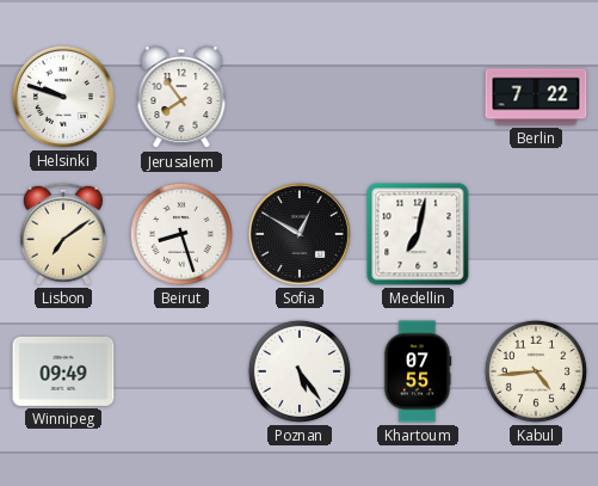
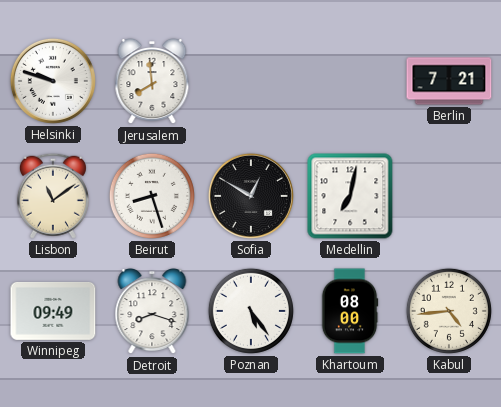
Jerusalem: 7:54 -> 7:59 (152, 82)
Berlin: 7:22 -> 7:21 (449, 81)
Lisbon: 7:09 -> 11:09 (53, 196)
Detroit: none -> 8:18 (152, 312)
Khartoum: 07:55 -> 08:00 (350, 311)
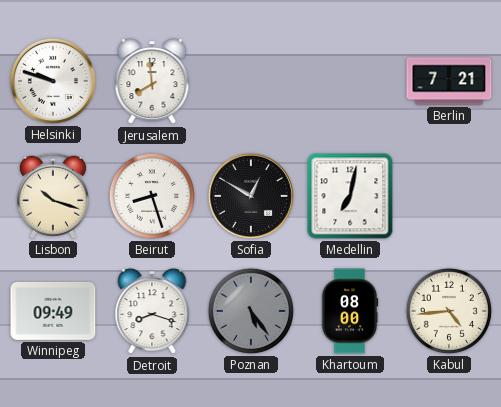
Lisbon: 11:09 -> 10:18 (53, 196)
Poznan dial: white -> grey (251, 311)
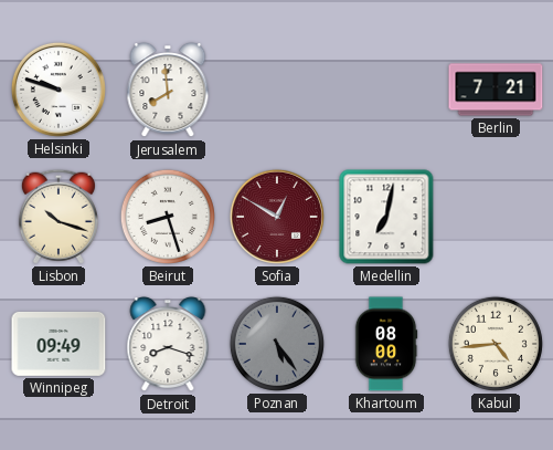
Sofia dial: black -> burgundy (277, 217)
